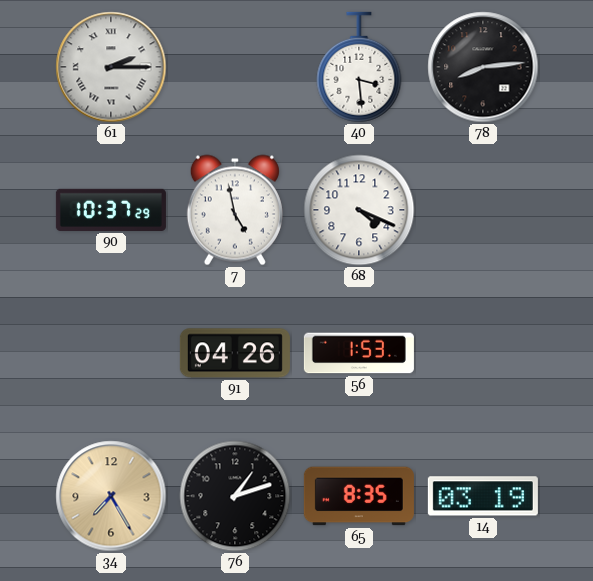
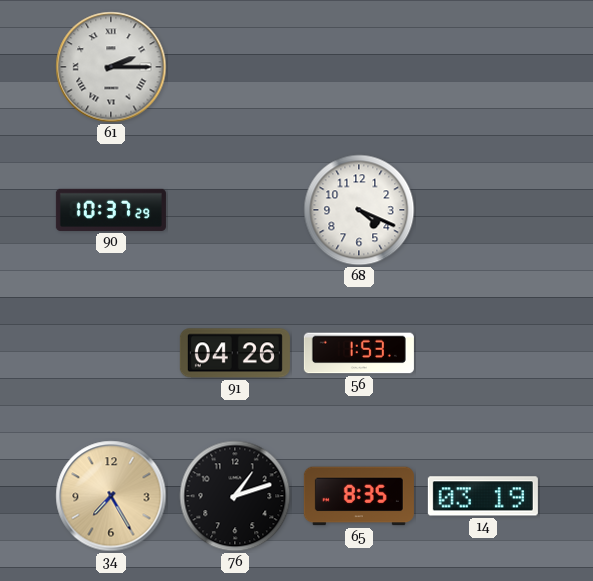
40: 3:29 -> none (359, 67)
78: 8:14 -> none (483, 67)
7: 4:58 -> none (235, 210)
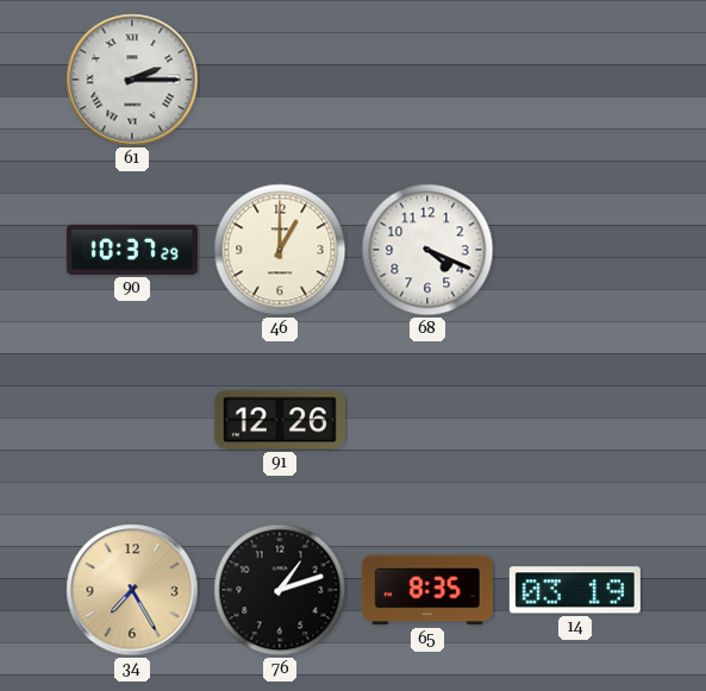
46: none -> 1:00 (280, 250)
91: 04:26 -> 12:26 (280, 420)
56: 1:53 -> none (359, 353)
